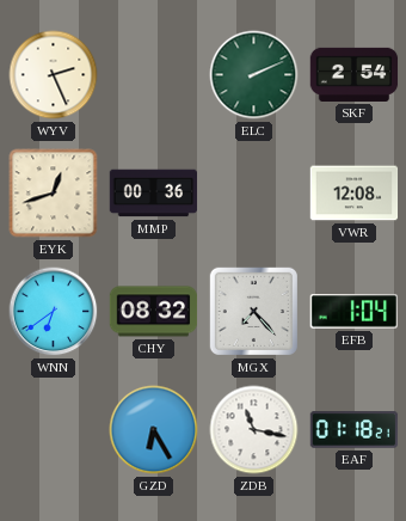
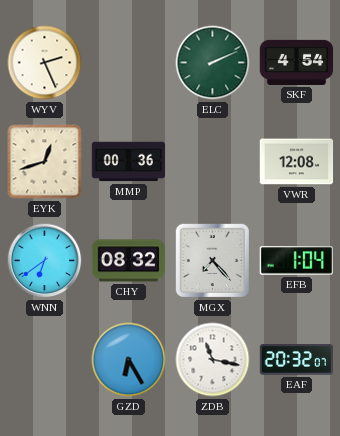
SKF: 2:54 -> 4:54 (297, 62)
EAF: 01:18 -> 20:32 (297, 360)
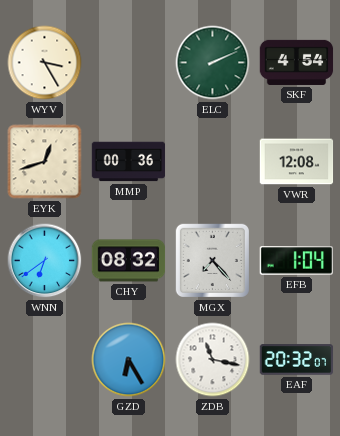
WYV: 2:26 -> 3:25 (45, 63)
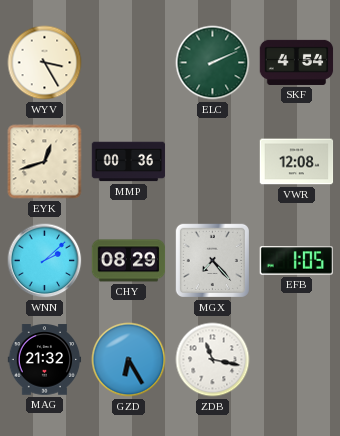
WNN: 6:39 -> 2:08 (45, 261)
CHY: 08:32 -> 08:29 (129, 261)
EFB: 1:04 -> 1:05 (296, 261)
MAG: none -> 21:32 (45, 360)
EAF: 20:32 -> none (297, 360)
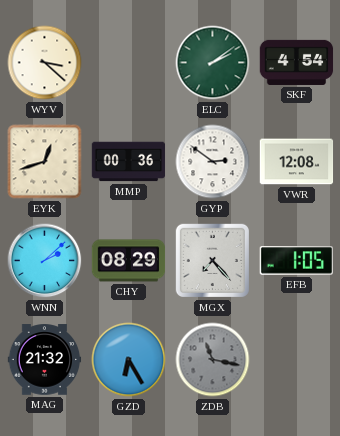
WYV: 3:25 -> 3:22 (45, 63)
ELC: 2:11 -> 2:09 (213, 63)
GYP: none -> 2:51 (213, 162)
ZDB dial: white -> grey (213, 360)
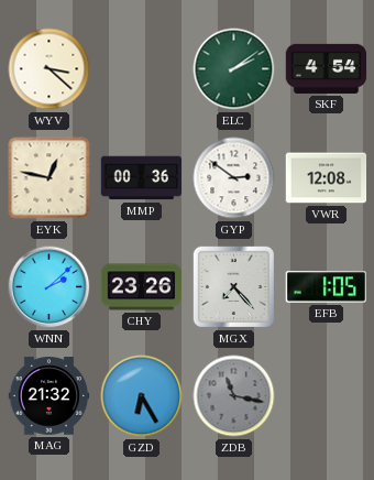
EYK: 12:42 -> 12:47 (50, 178)
CHY: 08:29 -> 23:26 (142, 287)
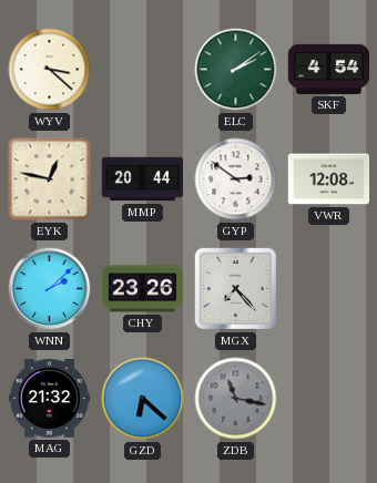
MMP: 00:36 -> 20:44 (143, 179)
EFB: 1:05 -> none (326, 287)
GZD: 6:25 -> 6:22 (143, 399)
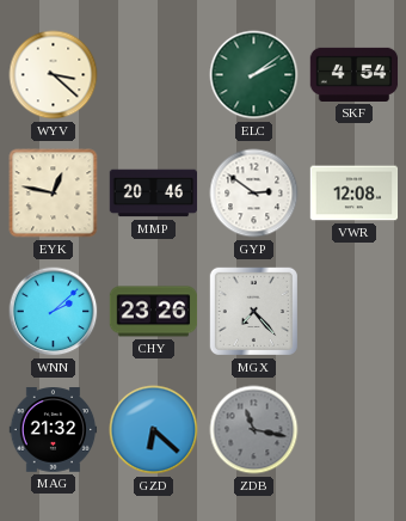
MMP: 20:44 -> 20:46 (154, 194)
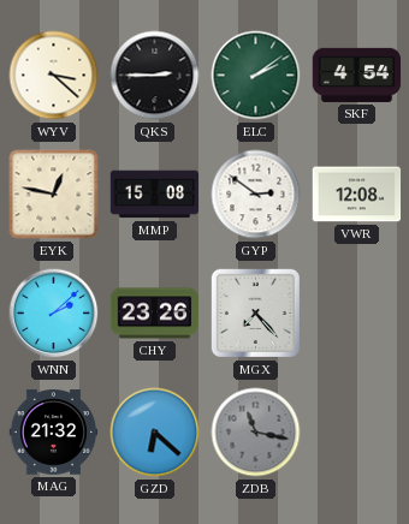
QKS: none -> 2:45 (155, 76)
MMP: 20:46 -> 15:08 (155, 195)
